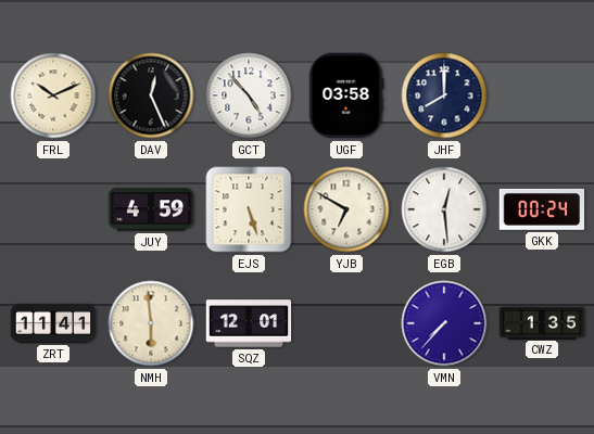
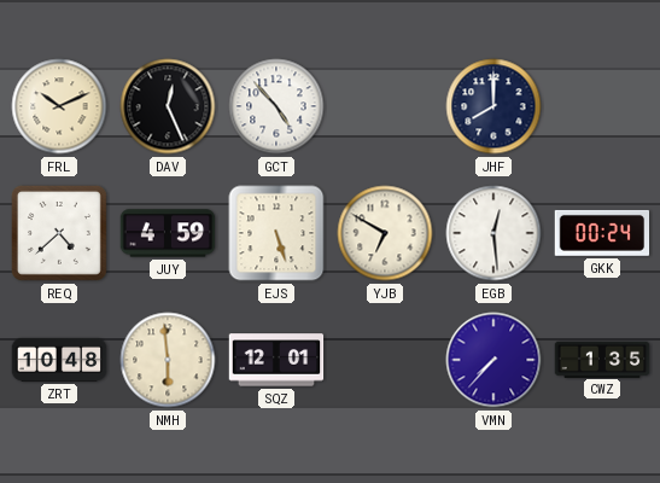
UGF: 03:58 -> none (346, 95)
REQ: none -> 4:38 (59, 233)
ZRT: 11:41 -> 10:48 (59, 360)
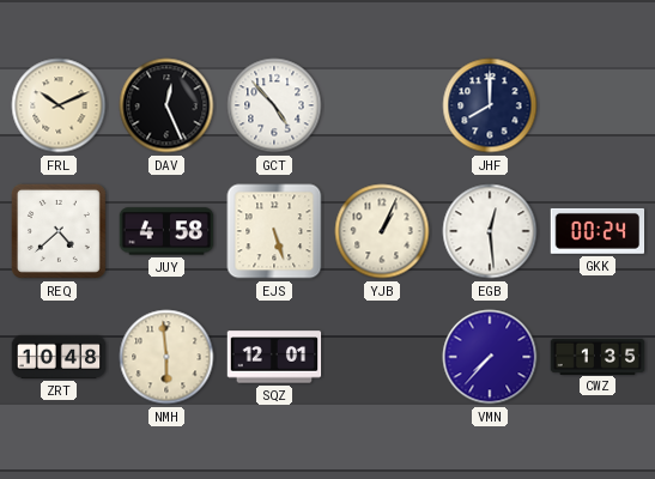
JUY: 4:59 -> 4:58 (166, 231)
YJB: 6:50 -> 1:04 (382, 231)
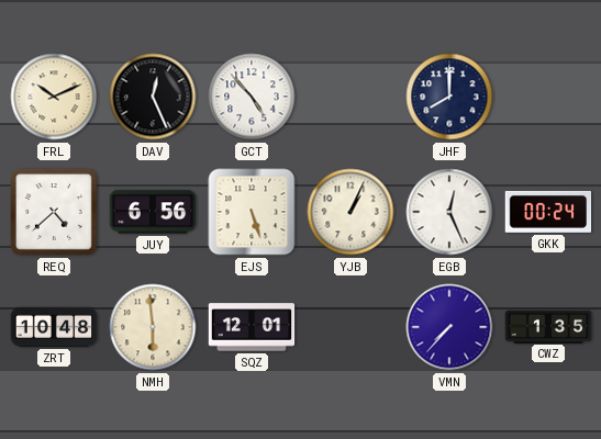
JUY: 4:58 -> 6:56 (153, 212)
EGB: 12:29 -> 12:26 (449, 212)
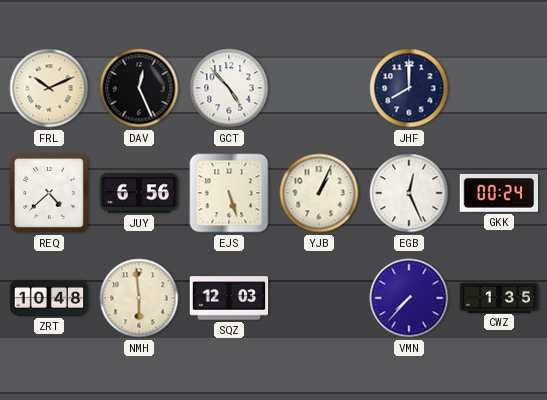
SQZ: 12:01 -> 12:03 (229, 298)
